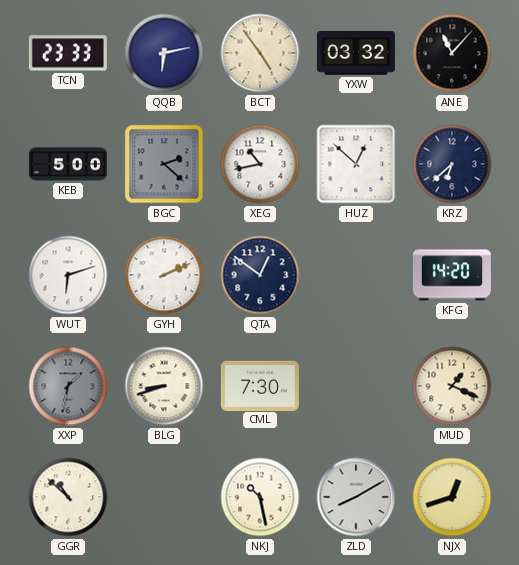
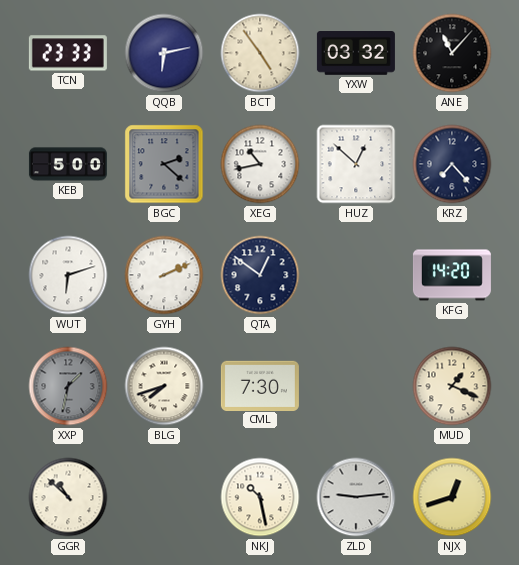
KRZ: 6:38 -> 7:23 (452, 164)
BLG: 8:42 -> 7:42 (164, 386)
ZLD: 8:10 -> 9:14 (356, 497)
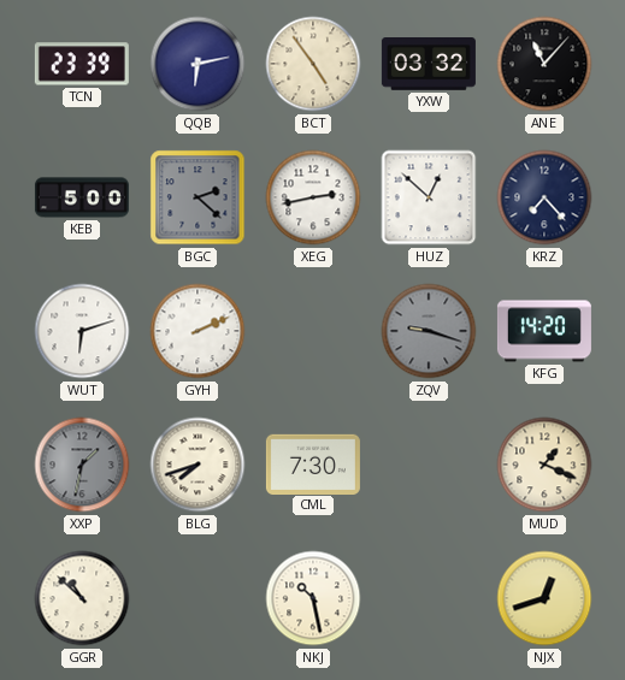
TCN: 23:33 -> 23:39 (82, 64)
XEG: 10:43 -> 2:43 (313, 197)
QTA: 12:51 -> none (260, 275)
ZQV: none -> 9:18 (429, 331)
ZLD: 9:14 -> none (356, 497)
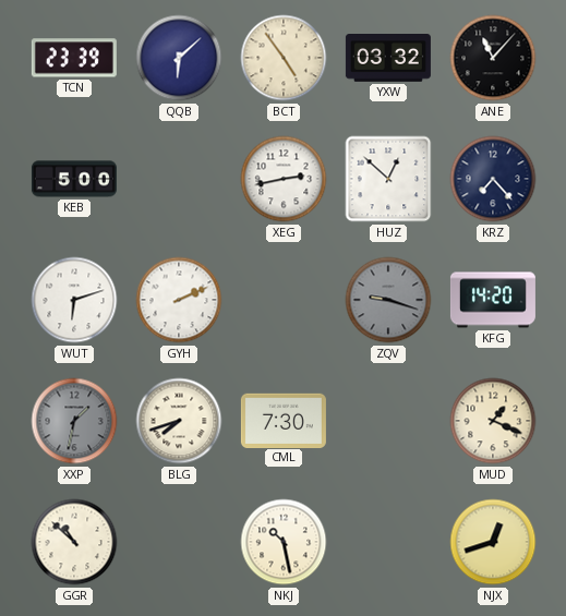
QQB: 6:13 -> 6:08 (179, 58)
BGC: 2:22 -> none (197, 197)
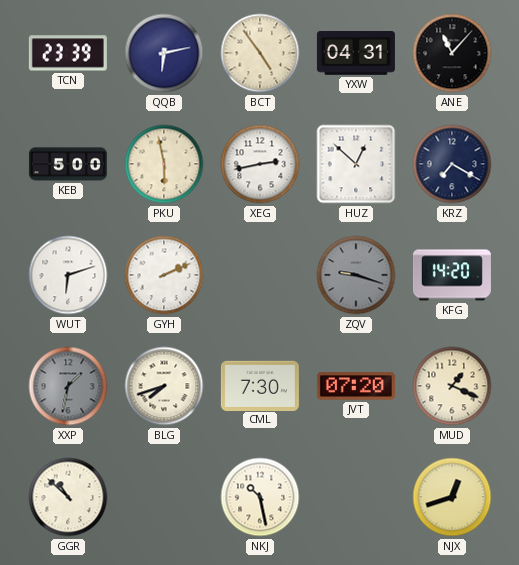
QQB: 6:08 -> 6:13 (164, 53)
YXW: 03:32 -> 04:31 (356, 54)
PKU: none -> 5:58 (164, 164)
KRZ: 7:23 -> 7:20 (452, 164)
JVT: none -> 07:20 (356, 386)
